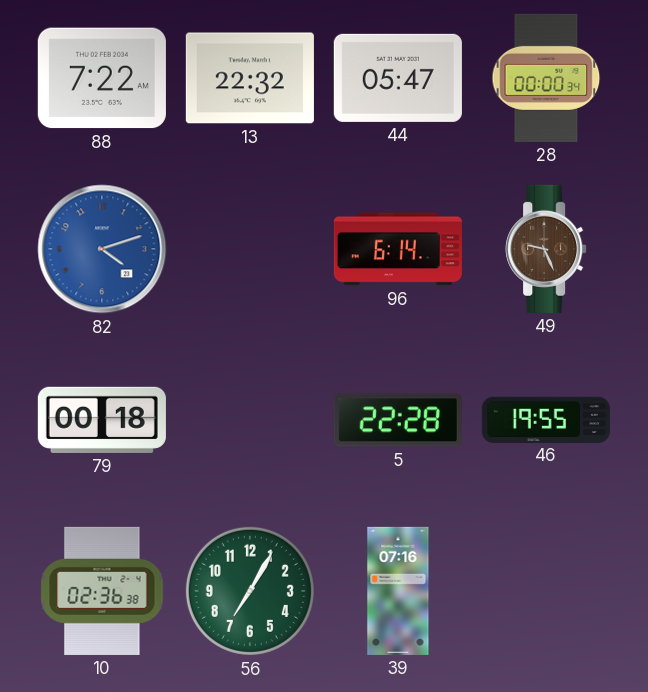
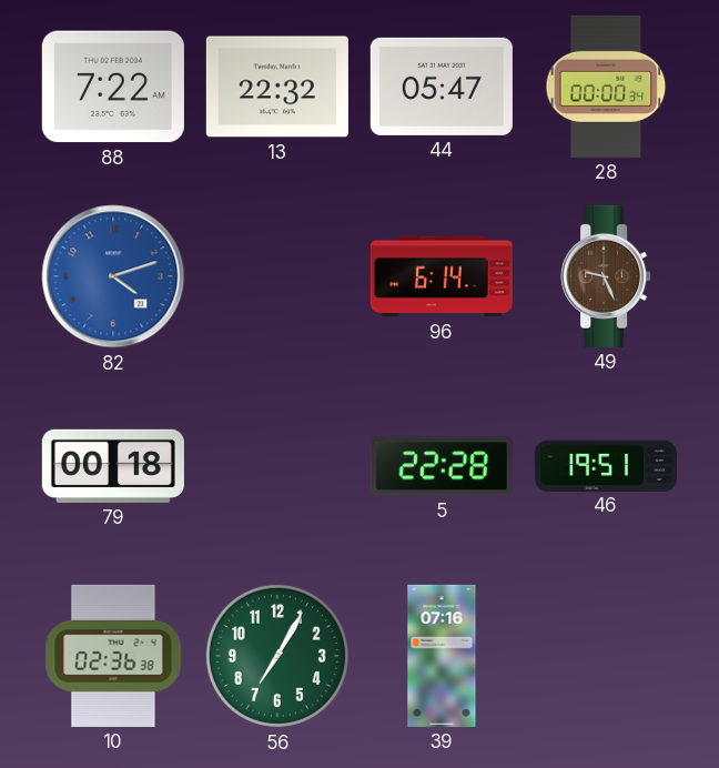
46: 19:55 -> 19:51 (606, 465)
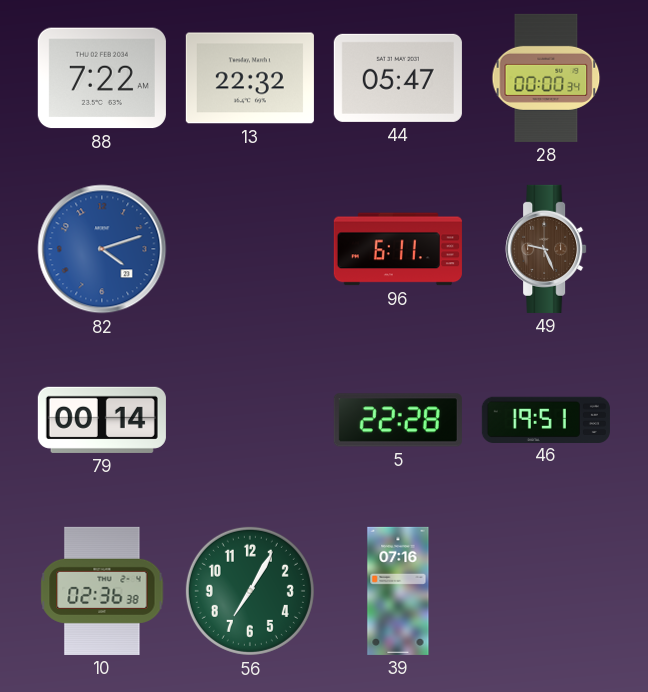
96: 6:14 -> 6:11 (398, 249)
79: 00:18 -> 00:14 (102, 420)
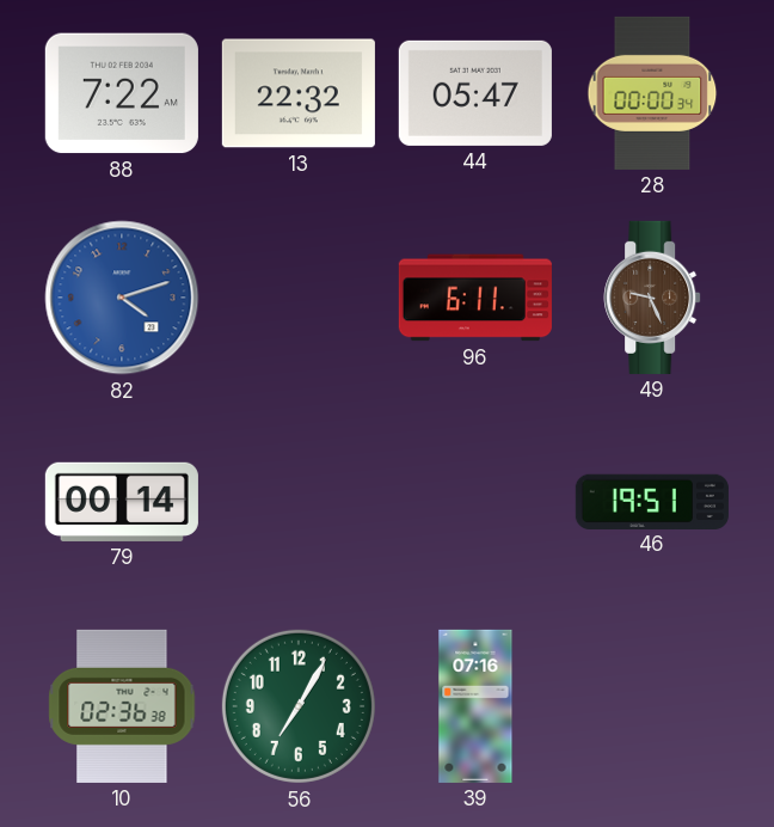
5: 22:28 -> none (398, 420)
